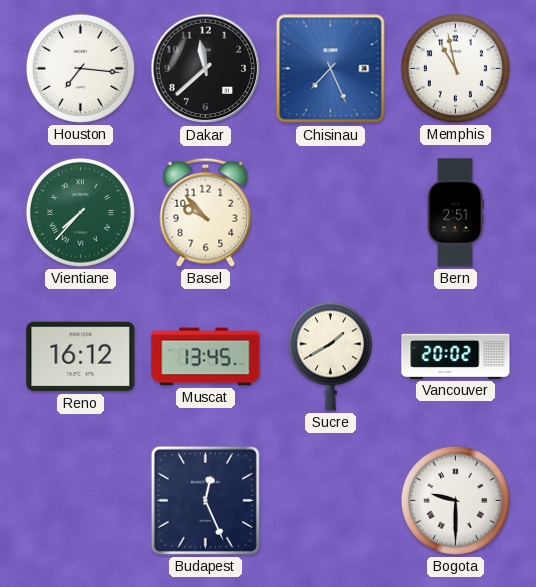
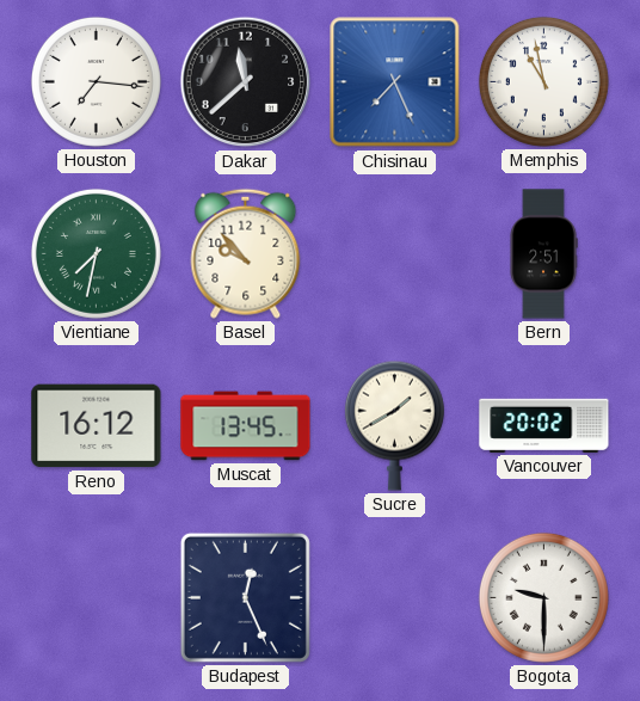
Vientiane: 7:37 -> 7:32 (96, 253)
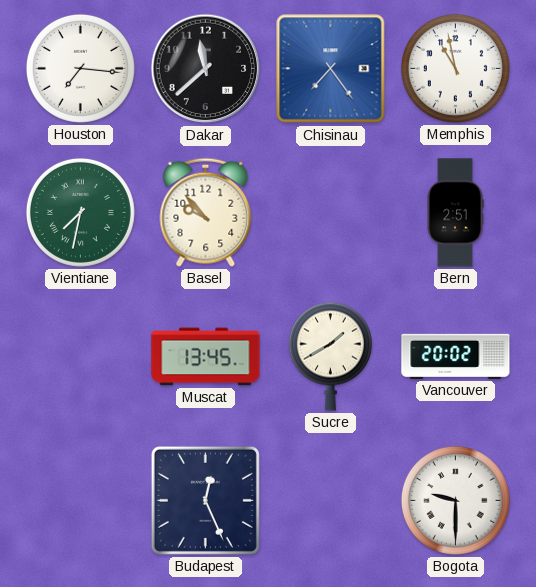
Chisinau: 7:26 -> 7:24 (331, 69)
Reno: 16:12 -> none (97, 426)
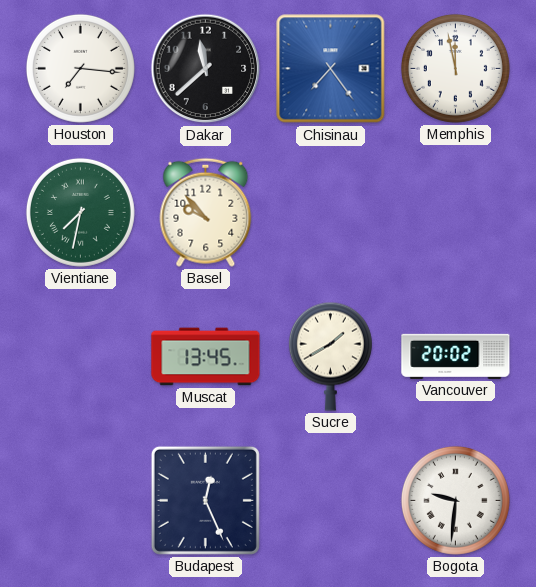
Memphis: 10:58 -> 11:58 (455, 68)
Bern: 2:51 -> none (455, 213)
Bogota: 9:30 -> 9:31 (455, 500)
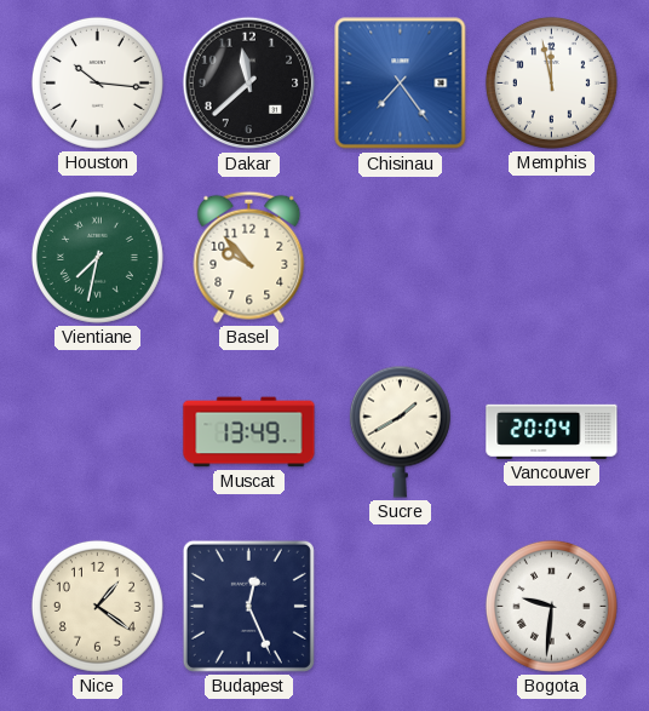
Houston: 7:16 -> 10:16 (97, 82)
Muscat: 13:45 -> 13:49 (249, 432)
Vancouver: 20:02 -> 20:04 (552, 431)
Nice: none -> 1:21 (97, 606)
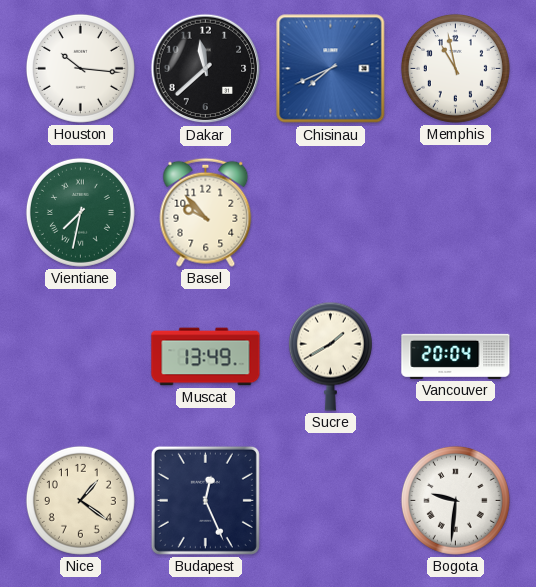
Chisinau: 7:24 -> 7:41 (331, 69)
Memphis: 11:58 -> 10:58 (455, 68)
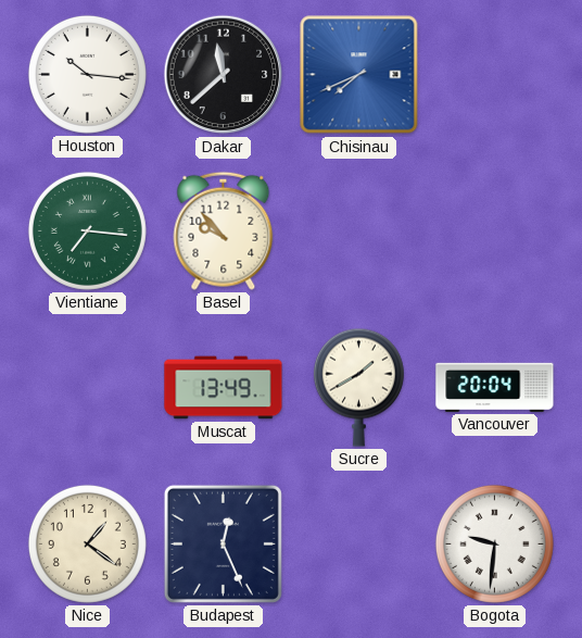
Memphis: 10:58 -> none (455, 68)
Vientiane: 7:32 -> 7:16 (87, 230)
